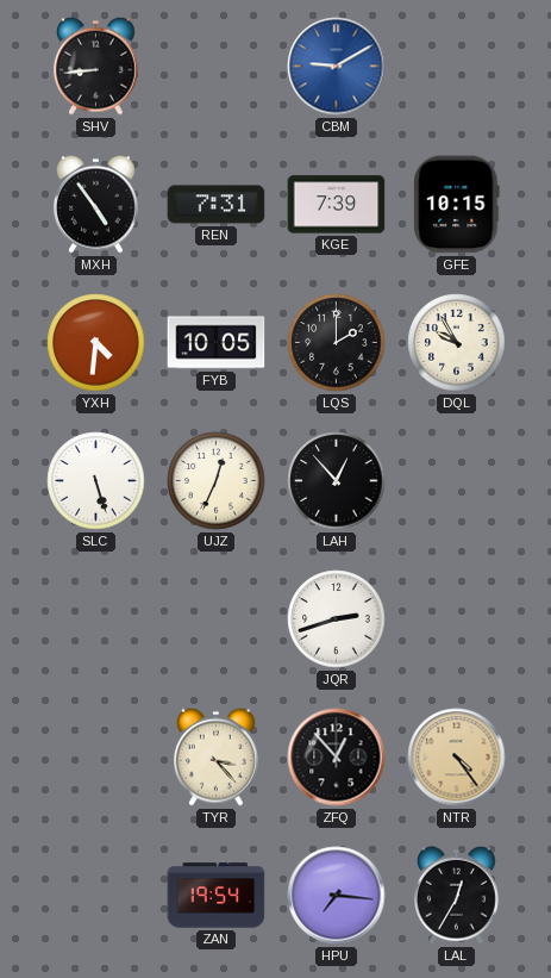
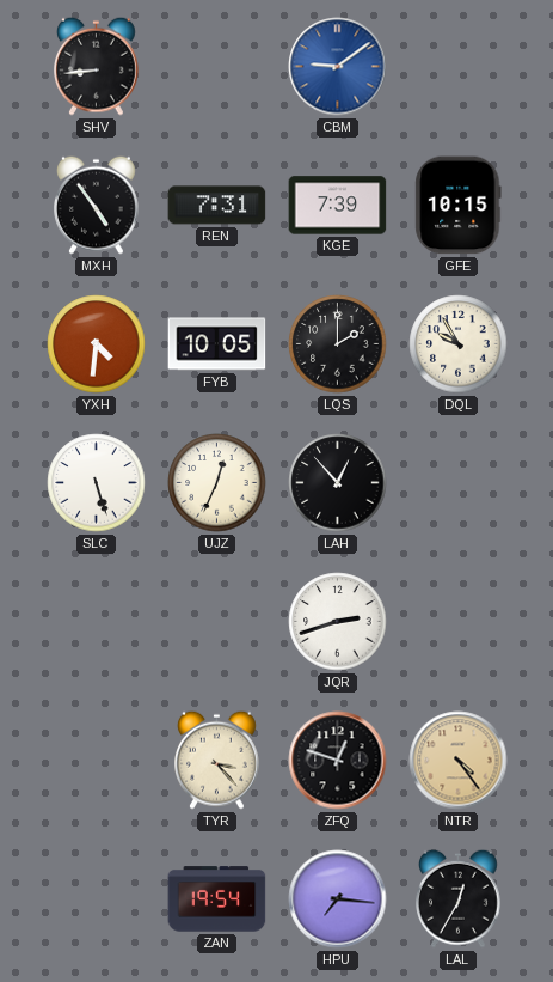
CBM: 9:10 -> 9:09 (338, 67)
ZFQ: 12:53 -> 12:48 (338, 761)
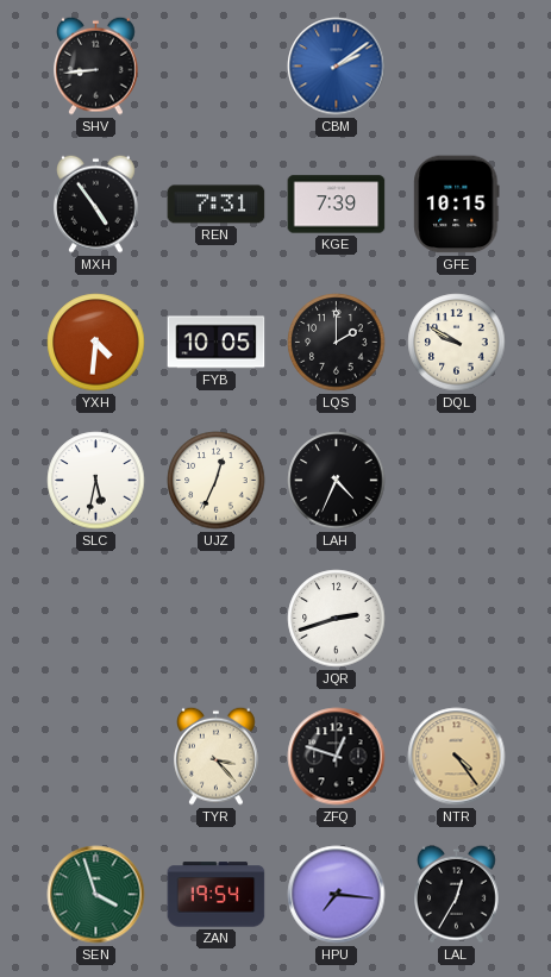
CBM: 9:09 -> 2:09 (337, 67)
DQL: 9:55 -> 9:50 (457, 343)
SLC: 5:27 -> 5:32 (96, 481)
LAH: 12:53 -> 4:34 (337, 481)
SEN: none -> 3:57 (96, 895)
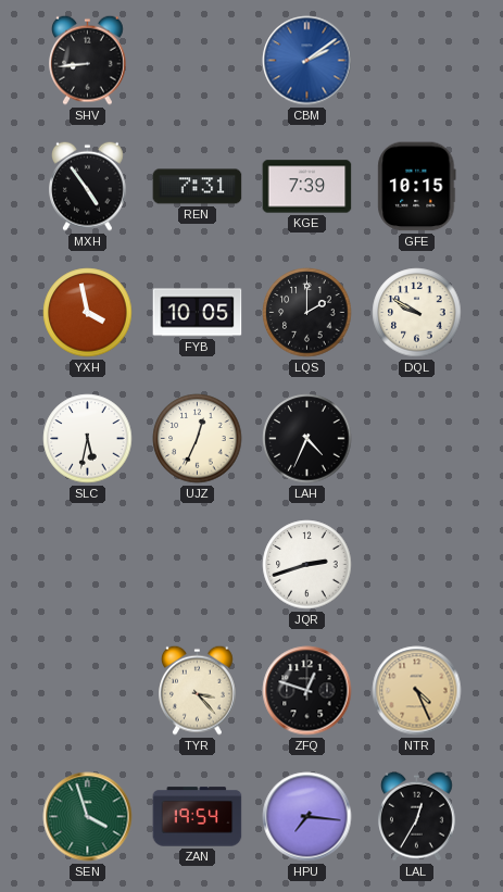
YXH: 4:31 -> 3:58 (88, 313)
NTR: 4:24 -> 4:26 (417, 691)
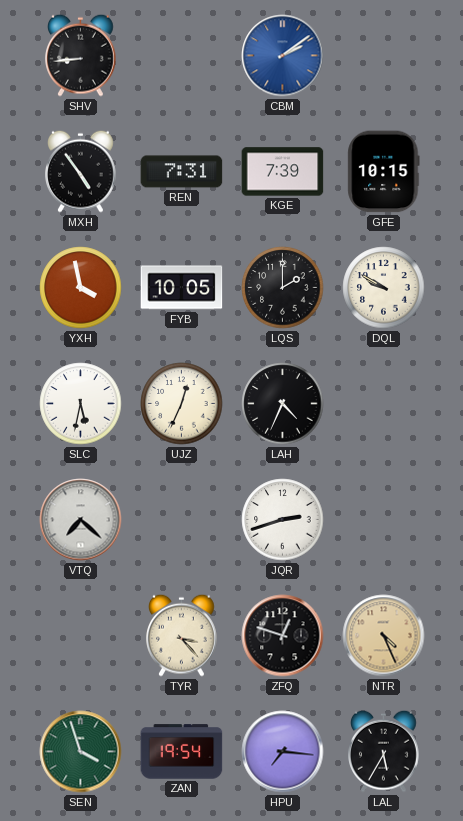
VTQ: none -> 7:22 (81, 520)
LAL: 12:35 -> 5:35 (384, 751)
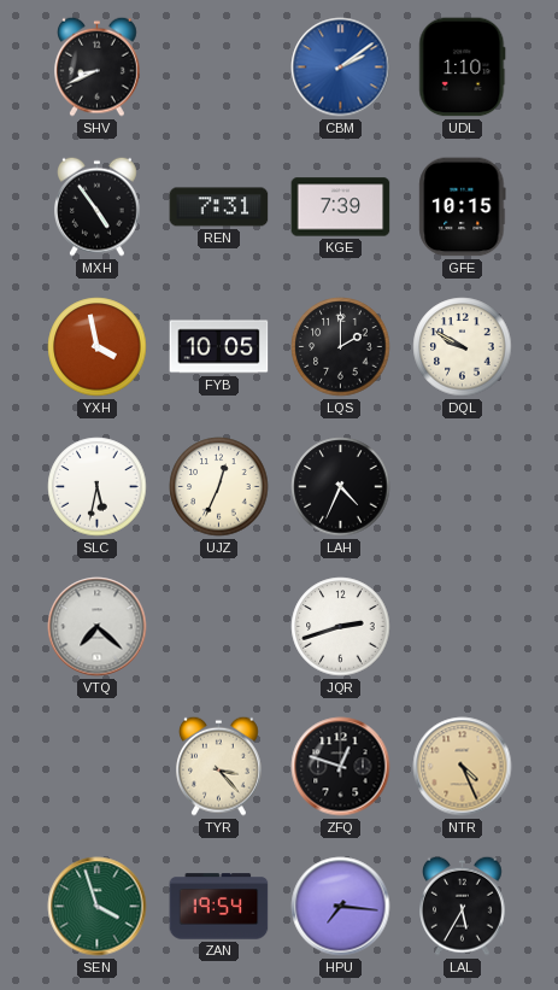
SHV: 8:44 -> 8:41 (98, 66)
UDL: none -> 1:10 (463, 68)
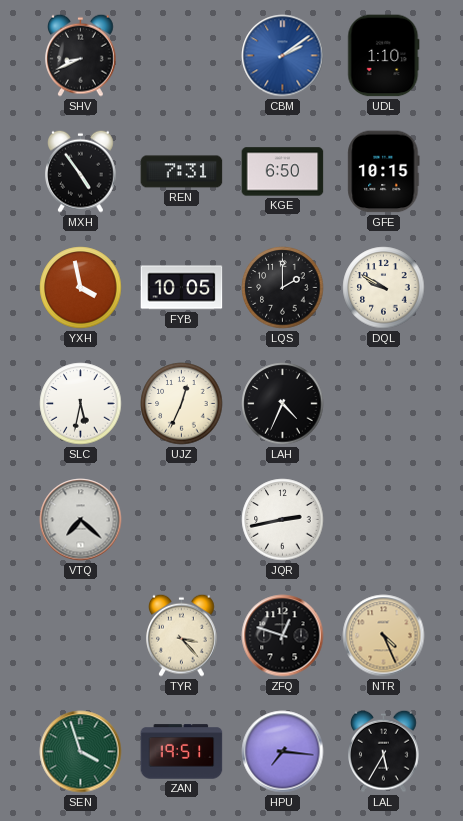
KGE: 7:39 -> 6:50 (283, 172)
JQR: 2:42 -> 2:43 (283, 520)
ZAN: 19:54 -> 19:51 (182, 752)
